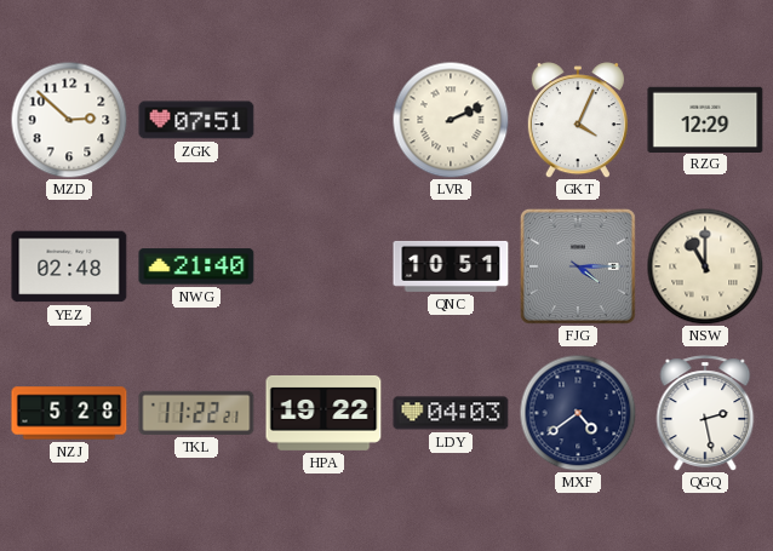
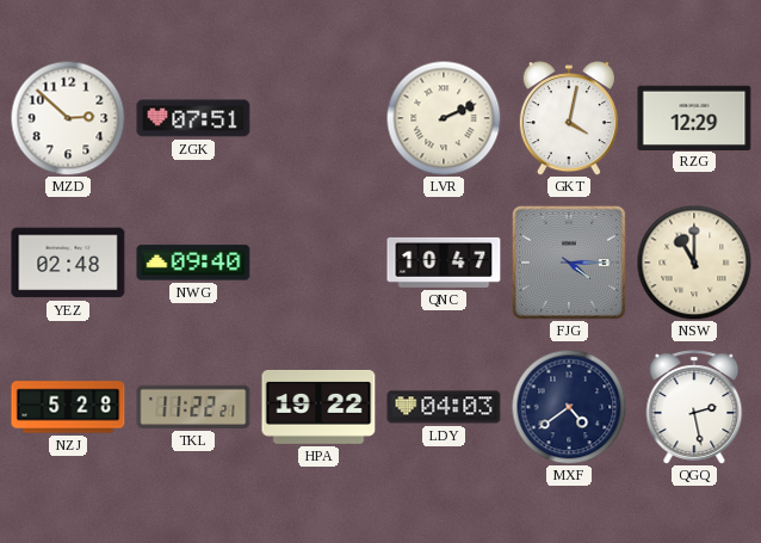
GKT: 4:04 -> 4:02 (569, 118)
NWG: 21:40 -> 09:40 (193, 263)
QNC: 10:51 -> 10:47 (444, 263)
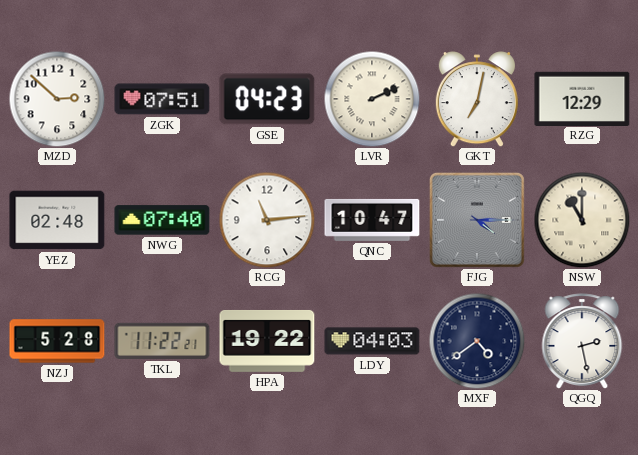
GSE: none -> 04:23 (267, 99)
GKT: 4:02 -> 7:02 (477, 99)
NWG: 09:40 -> 07:40 (162, 220)
RCG: none -> 11:14 (267, 220)
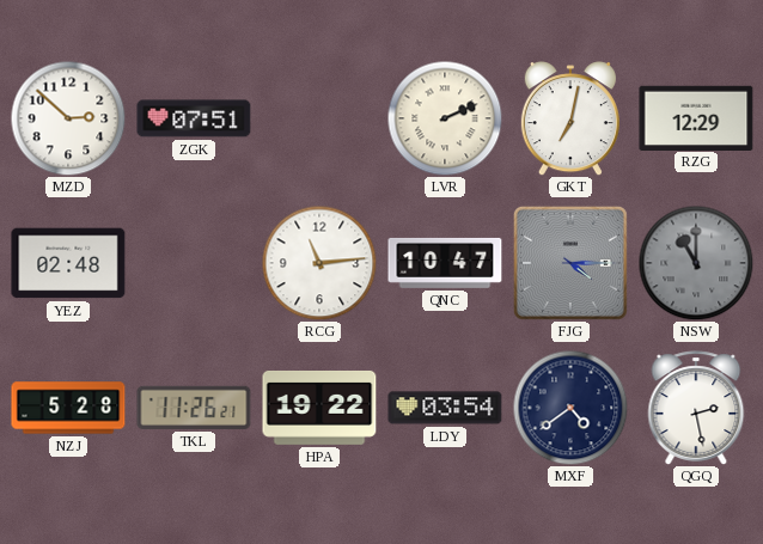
GSE: 04:23 -> none (267, 99)
NWG: 07:40 -> none (162, 220)
NSW dial: cream -> grey (696, 263)
TKL: 11:22 -> 11:26 (194, 408)
LDY: 04:03 -> 03:54 (445, 408)
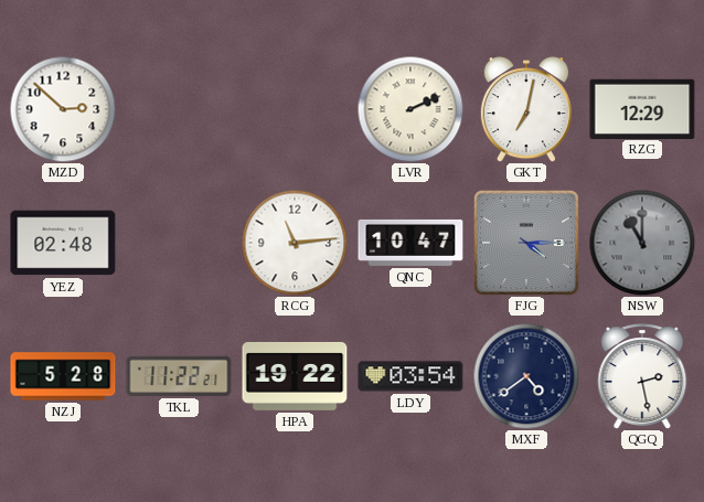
ZGK: 07:51 -> none (194, 118)
TKL: 11:26 -> 11:22 (179, 376)
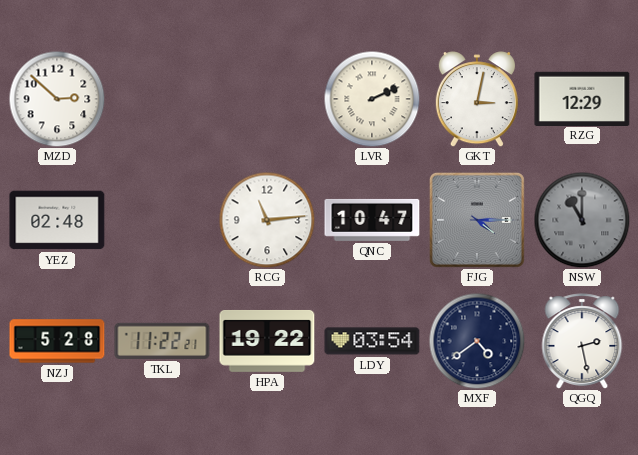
GKT: 7:02 -> 3:02 (477, 99)
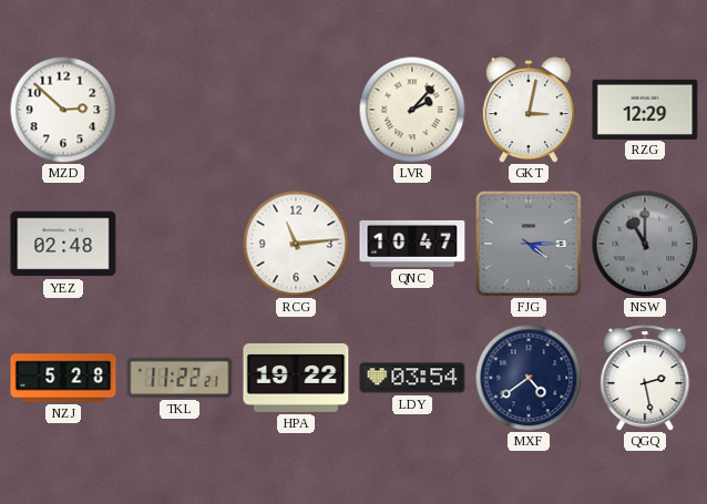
LVR: 2:11 -> 2:07 (412, 110)
